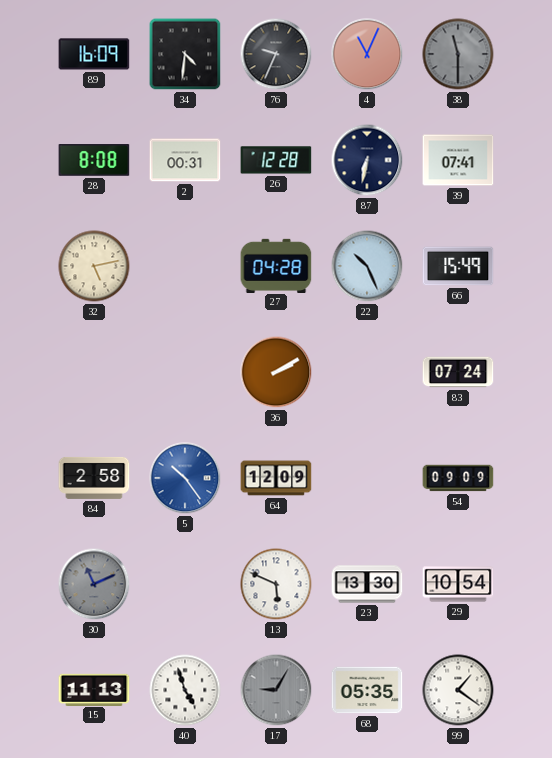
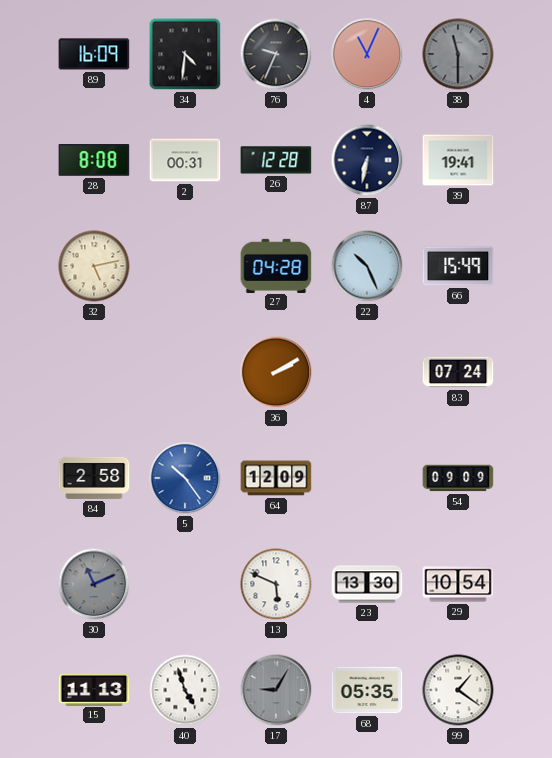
39: 07:41 -> 19:41 (458, 160)
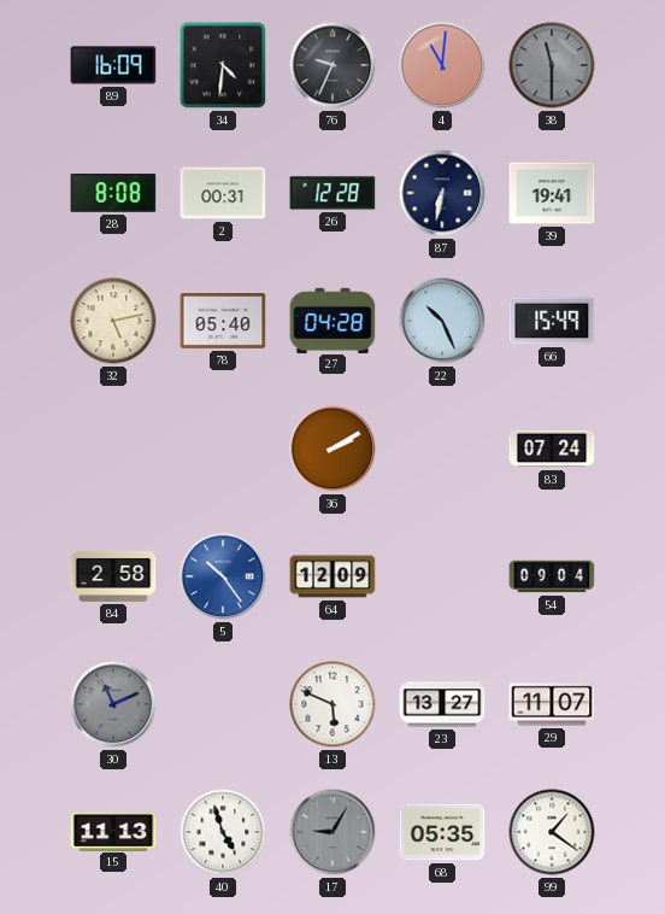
4: 11:04 -> 11:01 (442, 65)
78: none -> 05:40 (223, 322)
54: 09:09 -> 09:04 (552, 576)
23: 13:30 -> 13:27 (442, 704)
29: 10:54 -> 11:07 (552, 704)
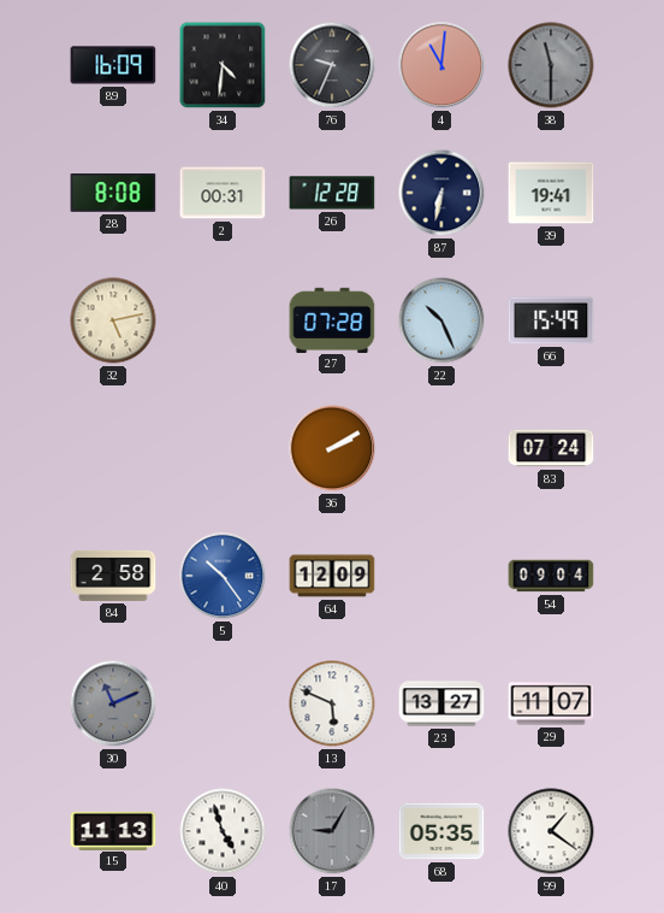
78: 05:40 -> none (223, 322)
27: 04:28 -> 07:28 (332, 319)
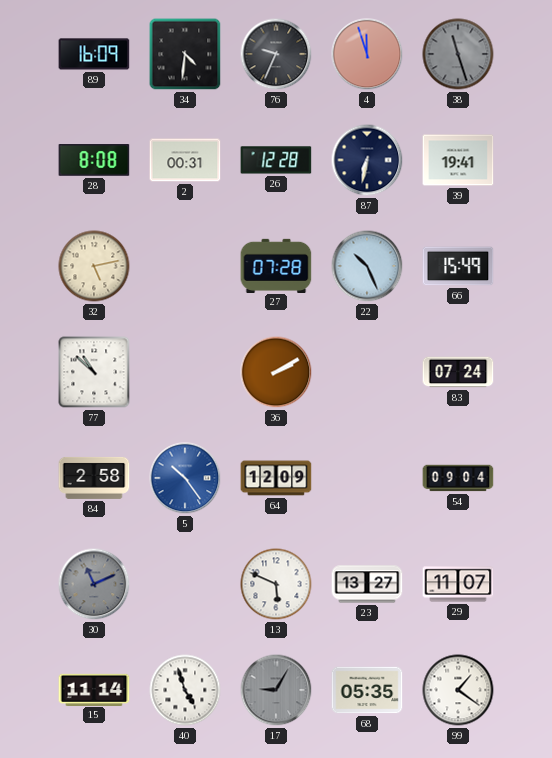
4: 11:01 -> 11:57 (367, 54)
38: 11:30 -> 11:27 (458, 54)
77: none -> 10:52 (94, 372)
15: 11:13 -> 11:14 (94, 689)
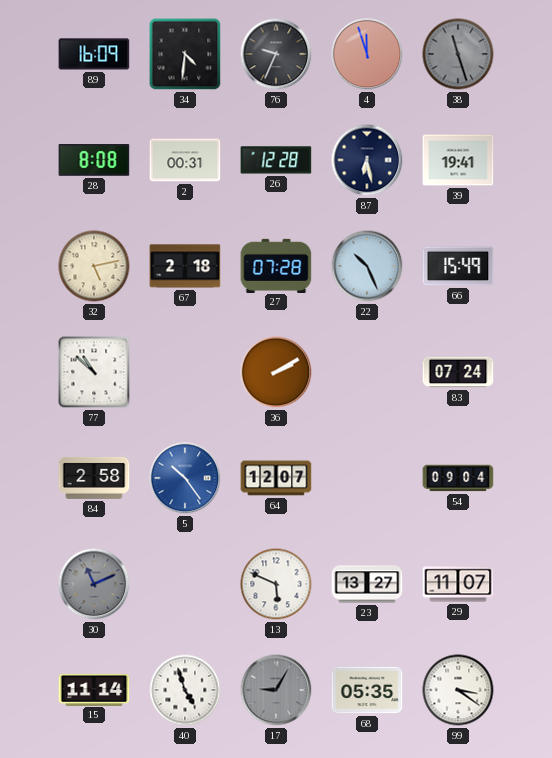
87: 6:32 -> 6:28 (367, 160)
67: none -> 2:18 (185, 266)
64: 12:09 -> 12:07 (276, 478)
99: 1:21 -> 3:21 (458, 690)
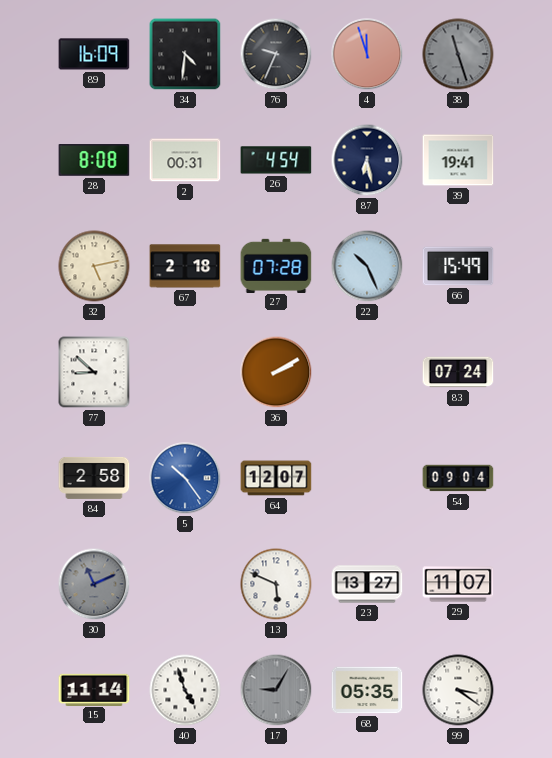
26: 12:28 -> 4:54 (276, 160)
77: 10:52 -> 8:52 (94, 372)
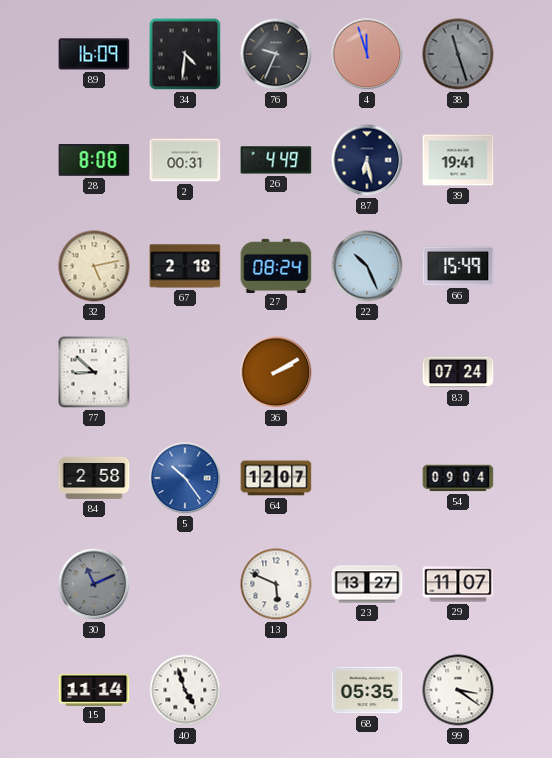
26: 4:54 -> 4:49 (276, 160)
27: 07:28 -> 08:24 (276, 265)
17: 9:05 -> none (276, 690)
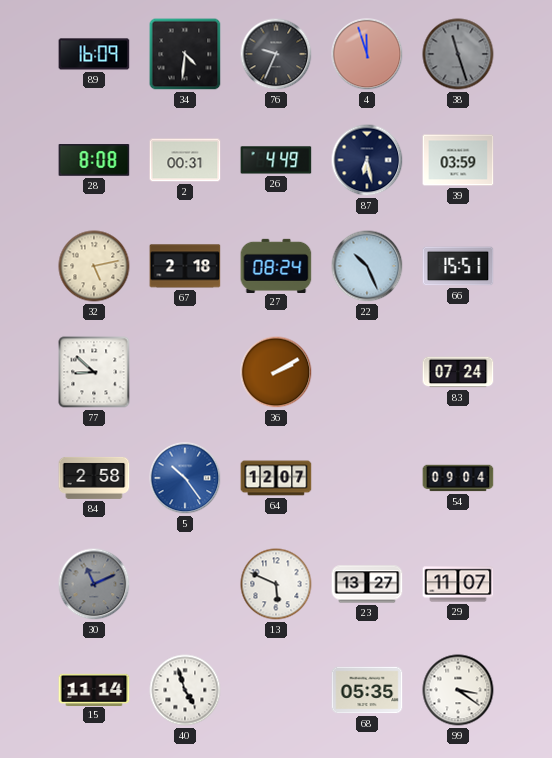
39: 19:41 -> 03:59 (458, 160)
66: 15:49 -> 15:51 (458, 266)
